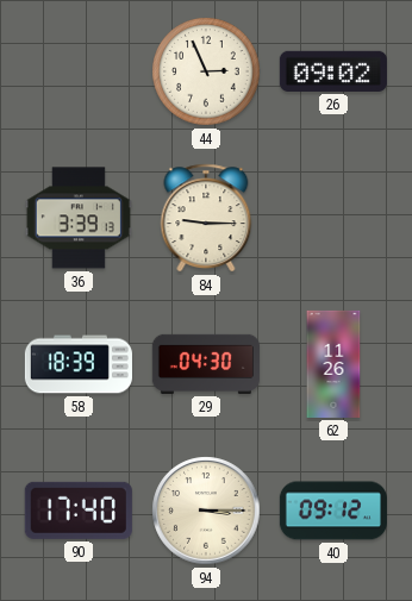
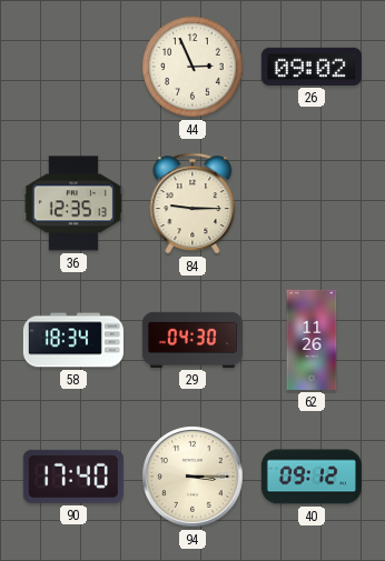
36: 3:39 -> 12:35 (73, 203)
58: 18:39 -> 18:34 (73, 340)
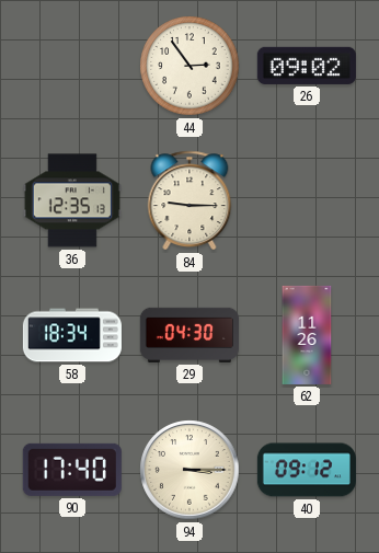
44: 2:56 -> 2:54 (190, 66)
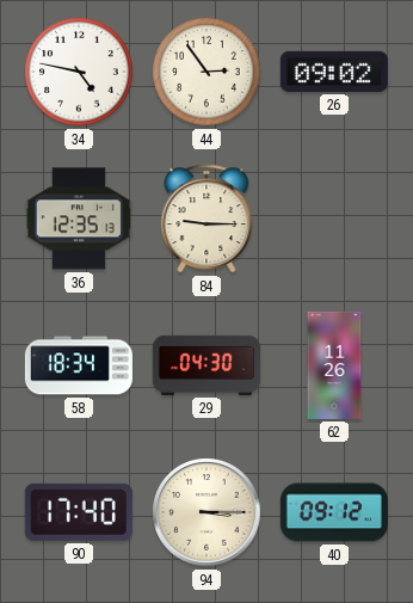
34: none -> 4:47 (79, 72)
